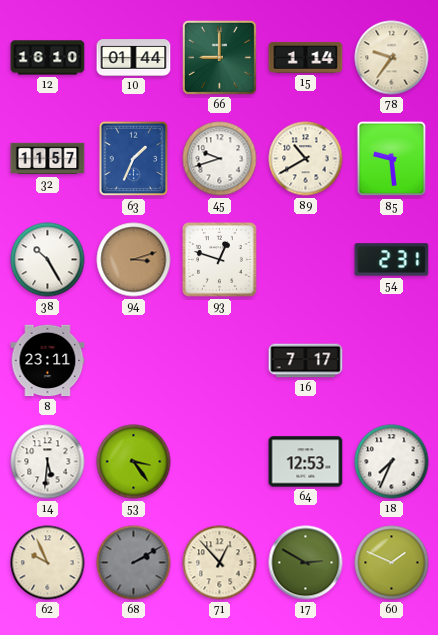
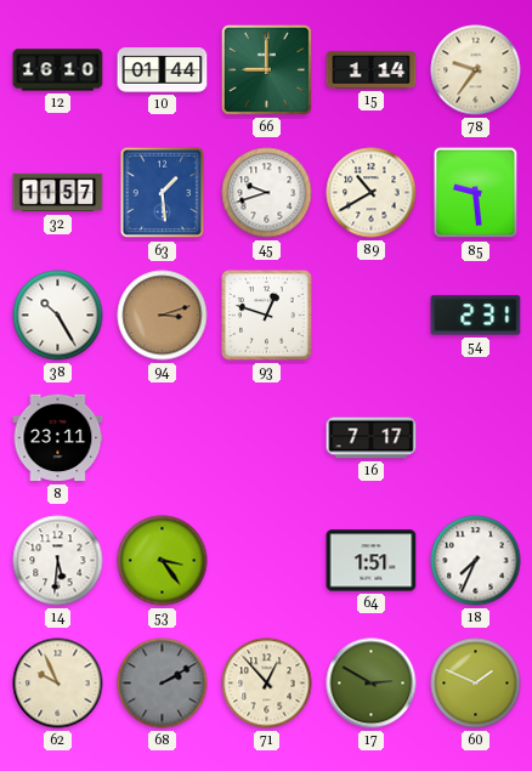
63: 1:34 -> 1:29 (163, 193)
64: 12:53 -> 1:51 (372, 561)
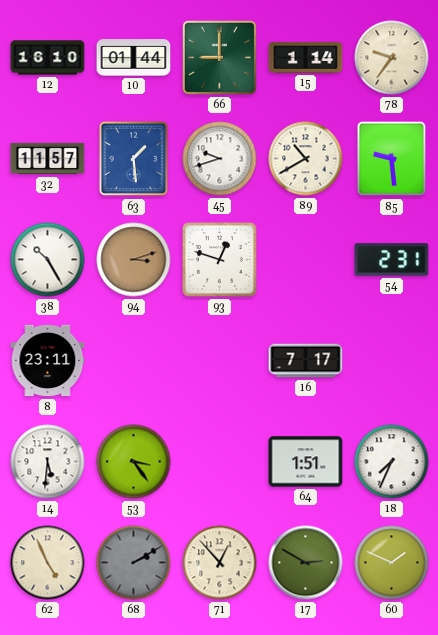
62: 9:56 -> 4:56 (48, 563)
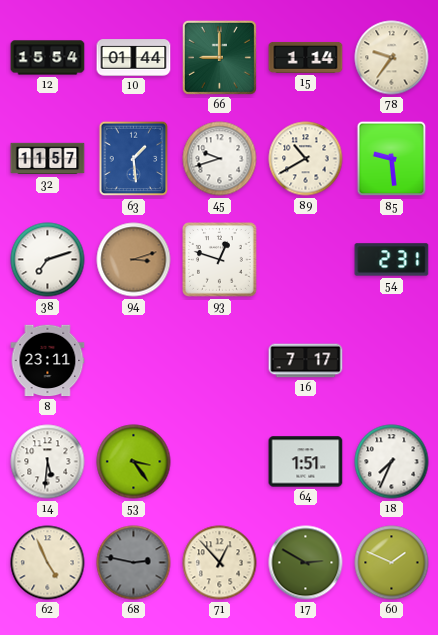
12: 16:10 -> 15:54 (48, 58)
38: 10:25 -> 7:12 (48, 260)
68: 2:10 -> 2:47 (134, 563)
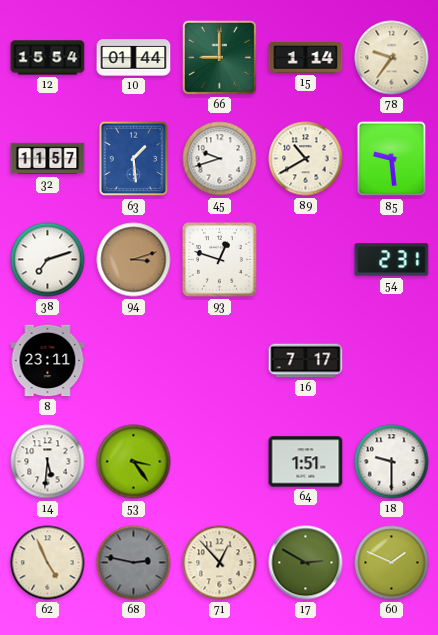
18: 7:34 -> 9:30 (392, 462)
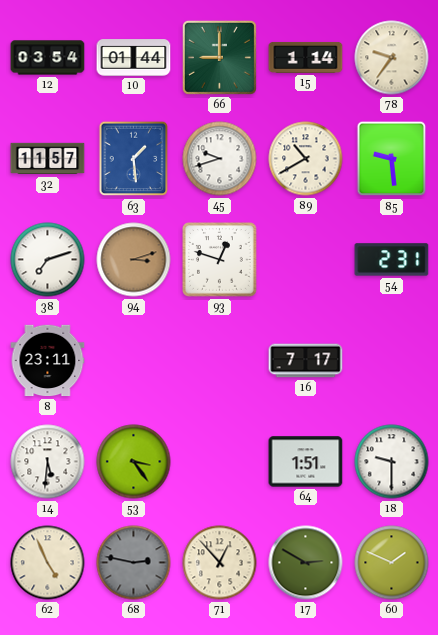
12: 15:54 -> 03:54 (48, 58)
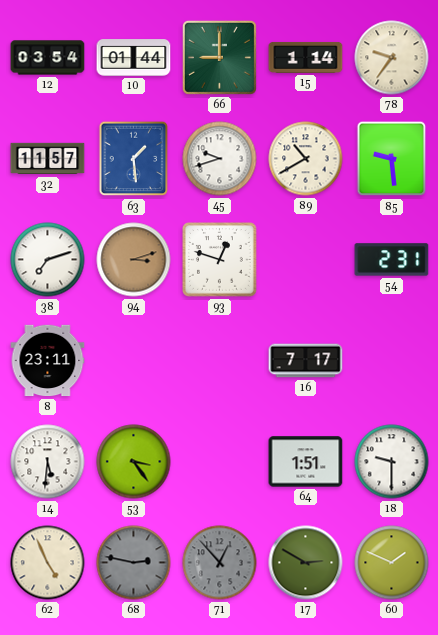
71 dial: cream -> grey (220, 563)
